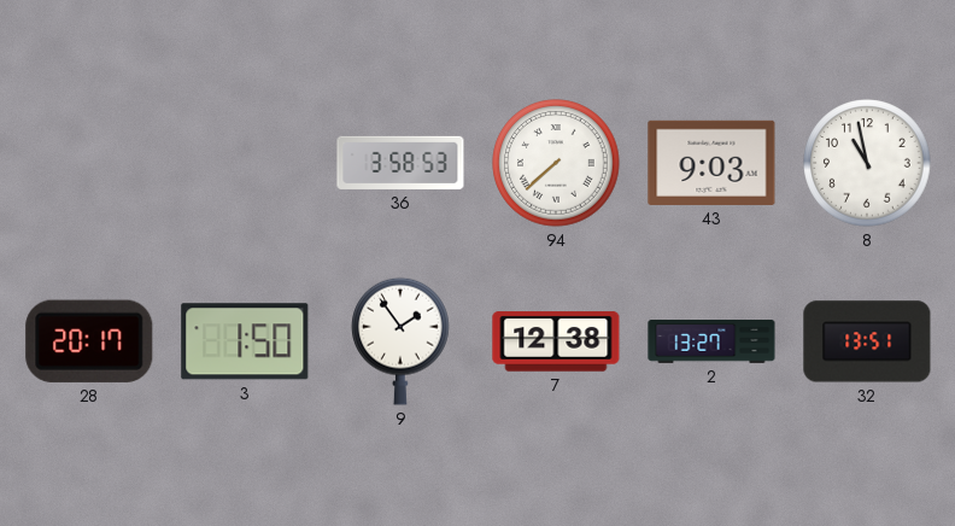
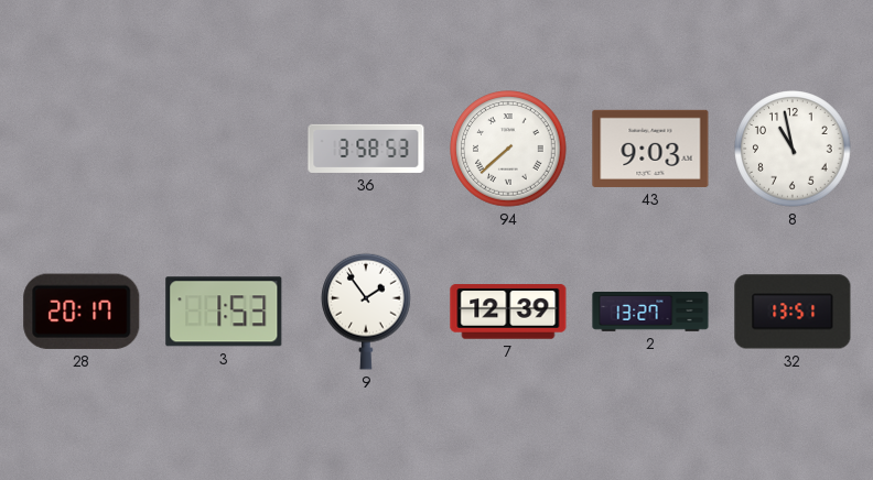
3: 1:50 -> 1:53 (224, 312)
7: 12:38 -> 12:39 (508, 312)
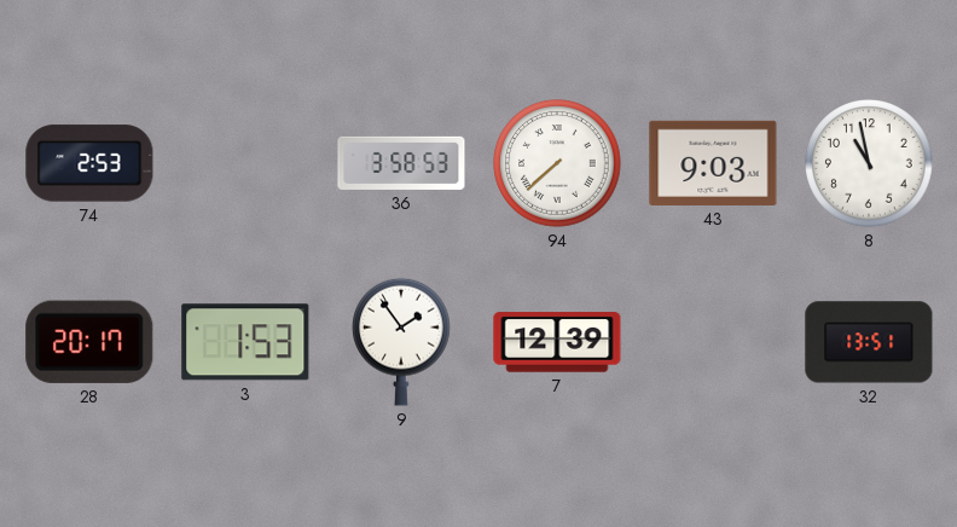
74: none -> 2:53 (89, 163)
2: 13:27 -> none (650, 313)
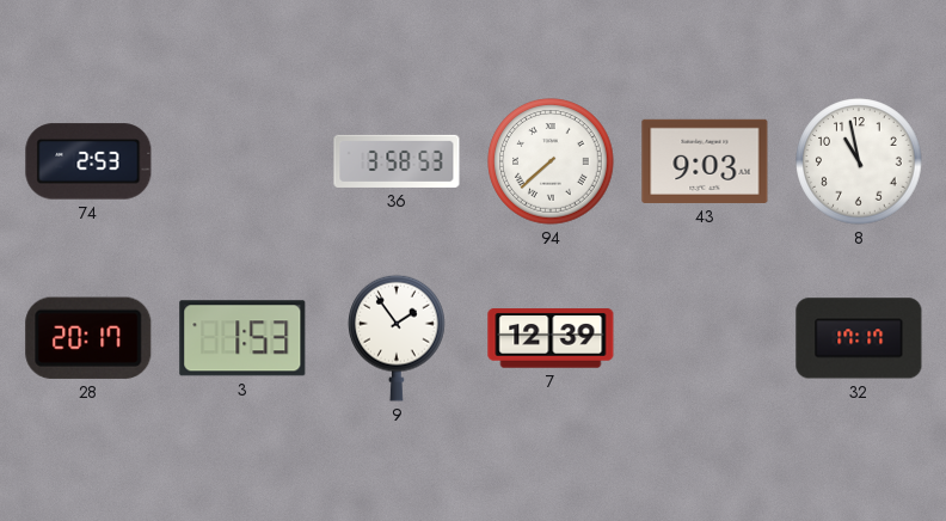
32: 13:51 -> 17:17 (859, 338)
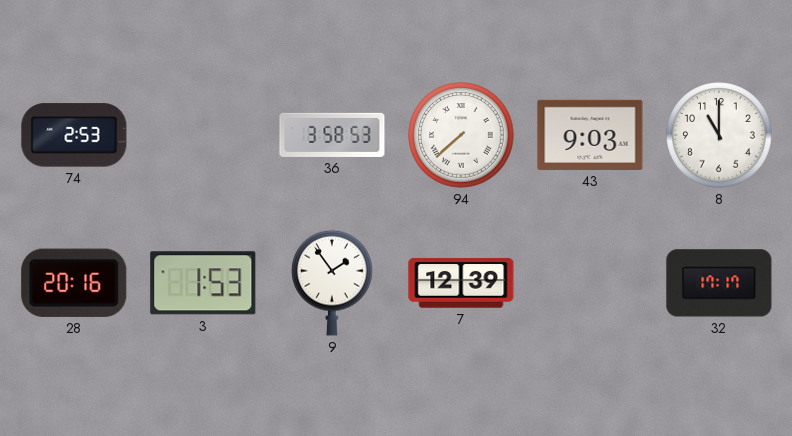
8: 10:58 -> 11:00 (719, 135)
28: 20:17 -> 20:16 (74, 283)
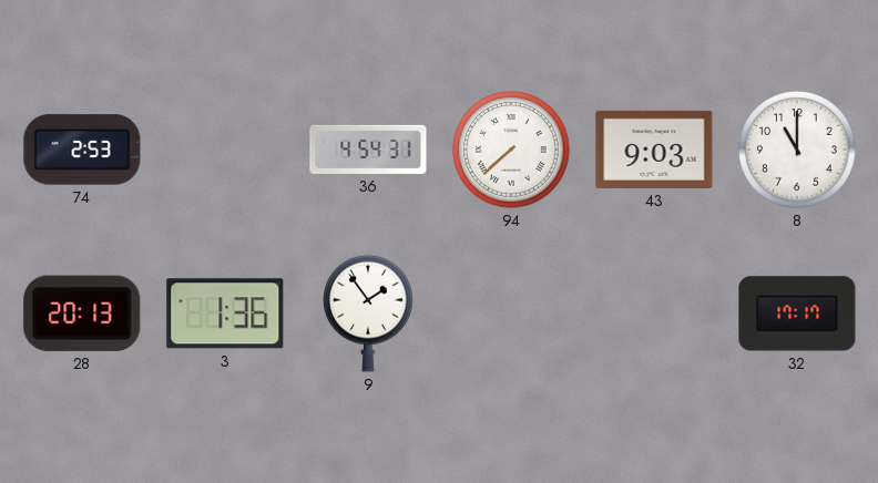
36: 3:58 -> 4:54 (368, 150)
28: 20:16 -> 20:13 (82, 314)
3: 1:53 -> 1:36 (225, 314)
7: 12:39 -> none (461, 283)
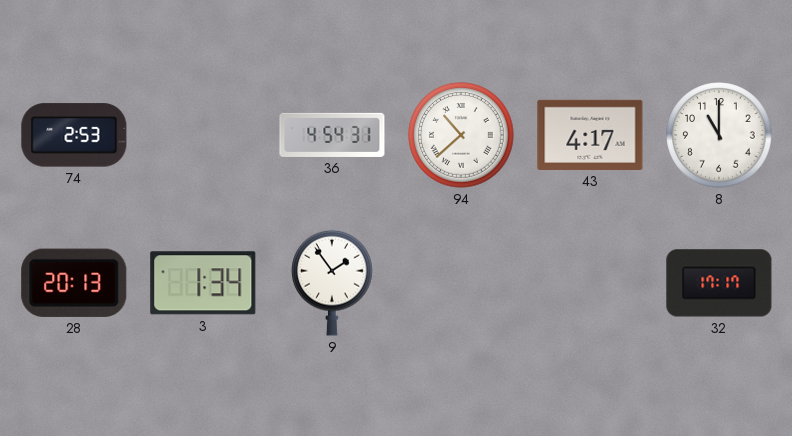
94: 7:38 -> 10:38 (461, 135)
43: 9:03 -> 4:17 (590, 135)
3: 1:36 -> 1:34 (203, 283)
